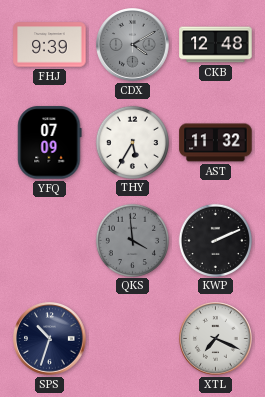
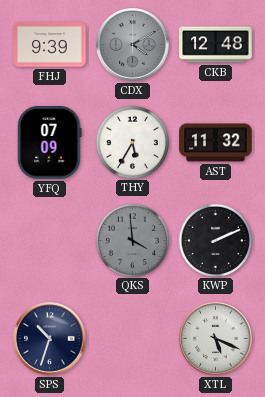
XTL: 7:19 -> 5:19 (216, 339)
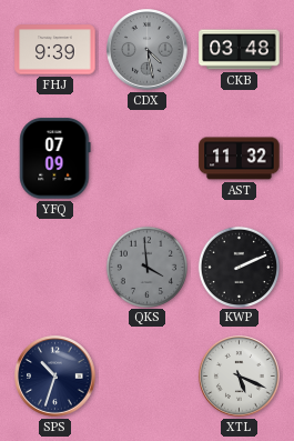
CDX: 4:10 -> 4:28 (148, 50)
CKB: 12:48 -> 03:48 (240, 50)
THY: 5:35 -> none (132, 142)
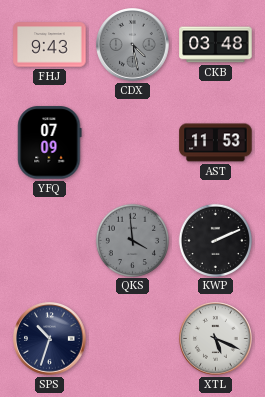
FHJ: 9:39 -> 9:43 (50, 45)
AST: 11:32 -> 11:53 (216, 143)
